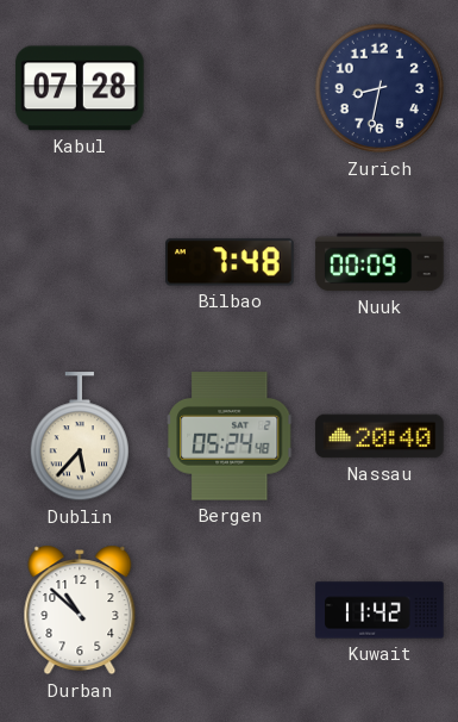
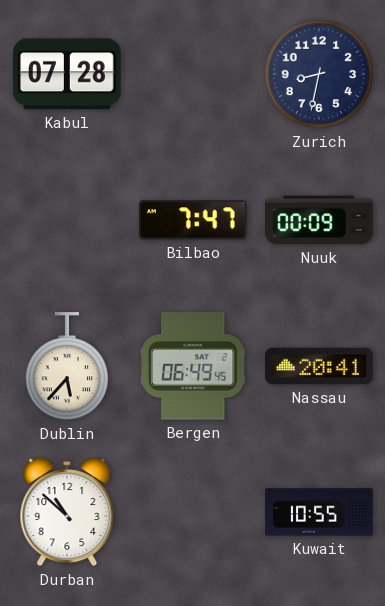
Bilbao: 7:48 -> 7:47 (194, 220)
Bergen: 05:24 -> 06:49 (193, 366)
Nassau: 20:40 -> 20:41 (319, 366)
Kuwait: 11:42 -> 10:55 (319, 512)
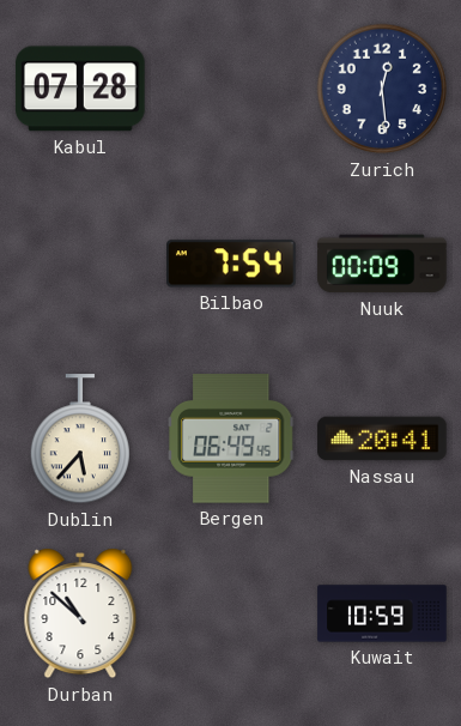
Zurich: 8:32 -> 12:29 (382, 89)
Bilbao: 7:47 -> 7:54 (232, 264)
Kuwait: 10:55 -> 10:59 (382, 613)
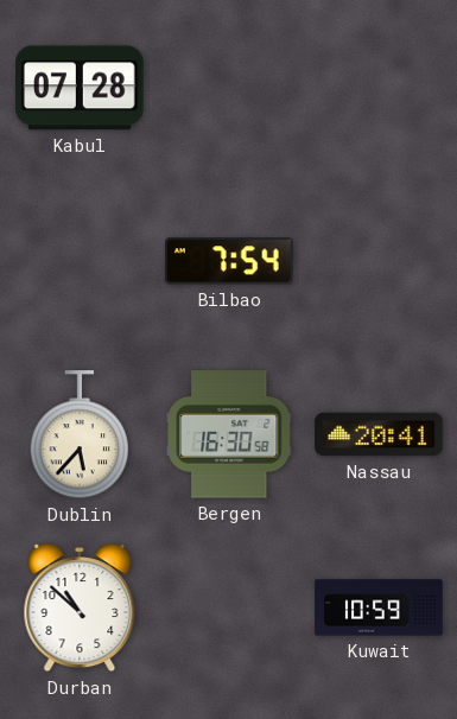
Zurich: 12:29 -> none (382, 89)
Nuuk: 00:09 -> none (382, 264)
Bergen: 06:49 -> 16:30 (229, 434)
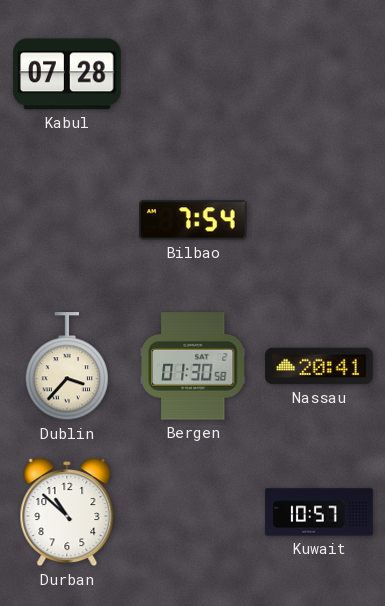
Dublin: 5:37 -> 3:37 (67, 367)
Bergen: 16:30 -> 01:30 (193, 366)
Kuwait: 10:59 -> 10:57 (319, 512)
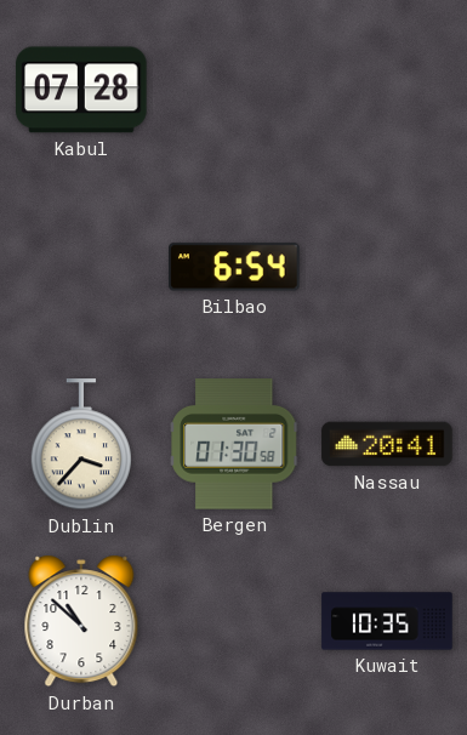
Bilbao: 7:54 -> 6:54 (235, 267)
Kuwait: 10:57 -> 10:35 (387, 621)
